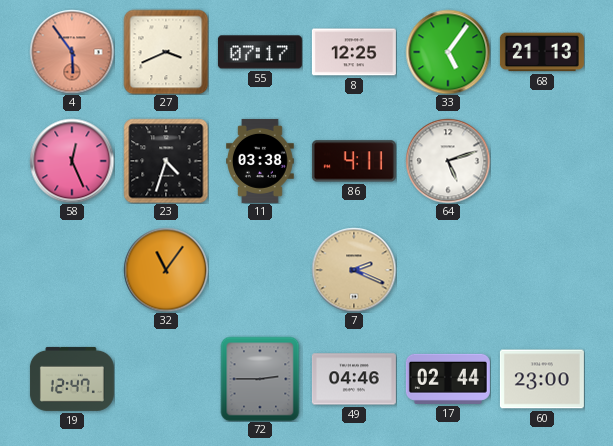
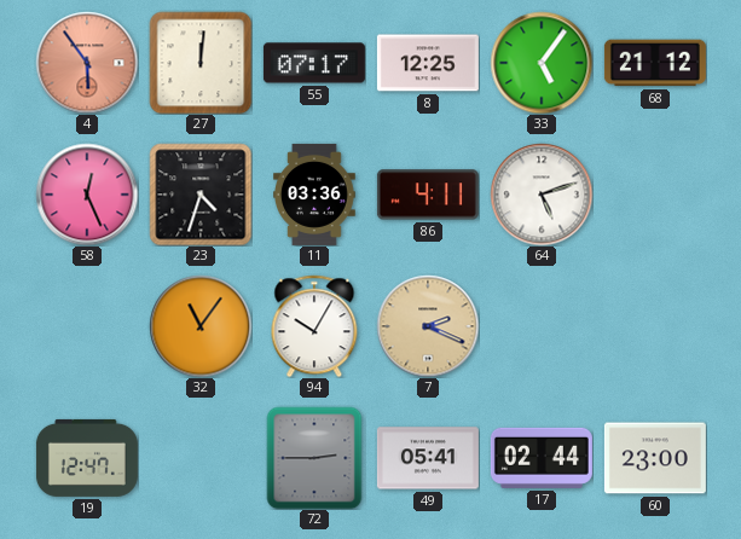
27: 3:41 -> 12:01 (201, 63)
68: 21:13 -> 21:12 (655, 63)
11: 03:38 -> 03:36 (315, 195)
94: none -> 10:05 (314, 326)
49: 04:46 -> 05:41 (428, 458)
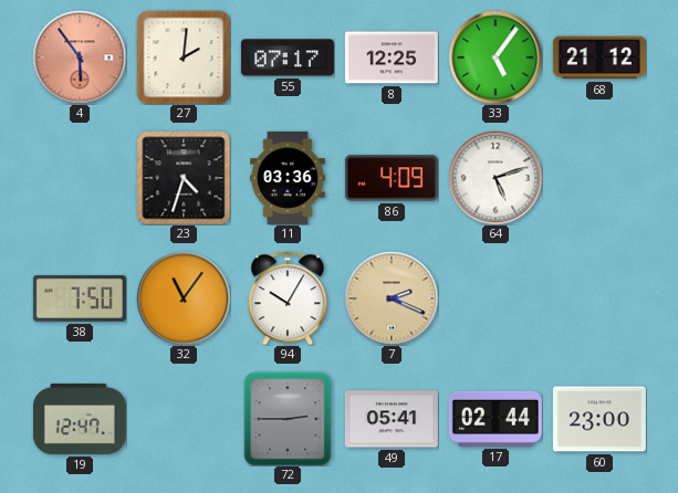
27: 12:01 -> 2:01 (184, 57)
58: 12:26 -> none (87, 195)
86: 4:11 -> 4:09 (392, 178)
38: none -> 7:50 (80, 298)
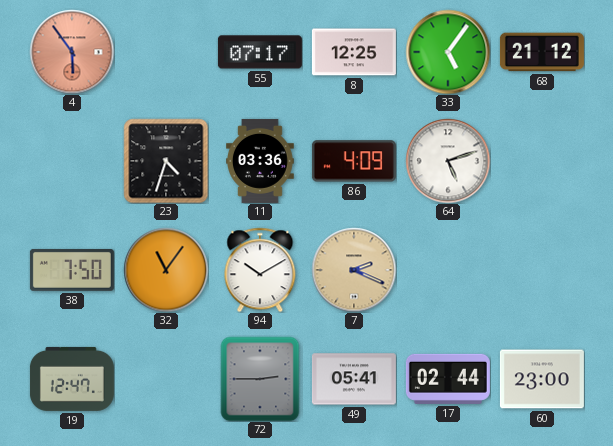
27: 2:01 -> none (184, 57)
94: 10:05 -> 10:10 (260, 270)
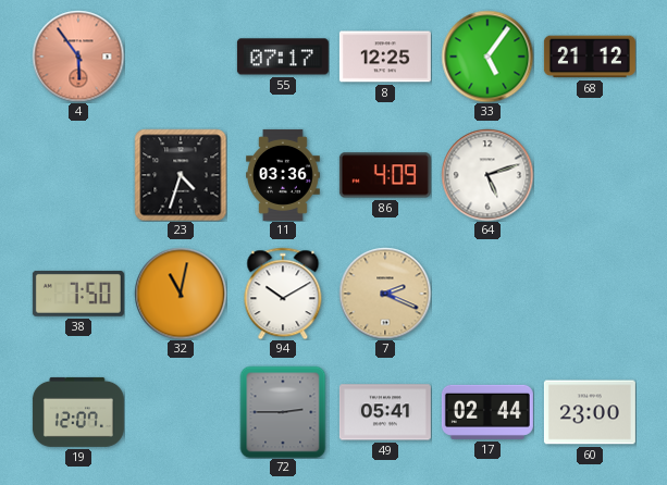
32: 11:06 -> 11:02 (181, 294)
19: 12:47 -> 12:07 (78, 412)
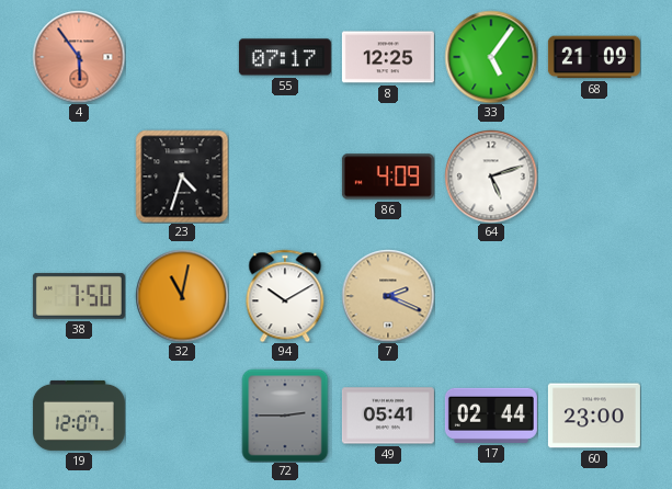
68: 21:12 -> 21:09 (594, 57)
11: 03:36 -> none (284, 175)
